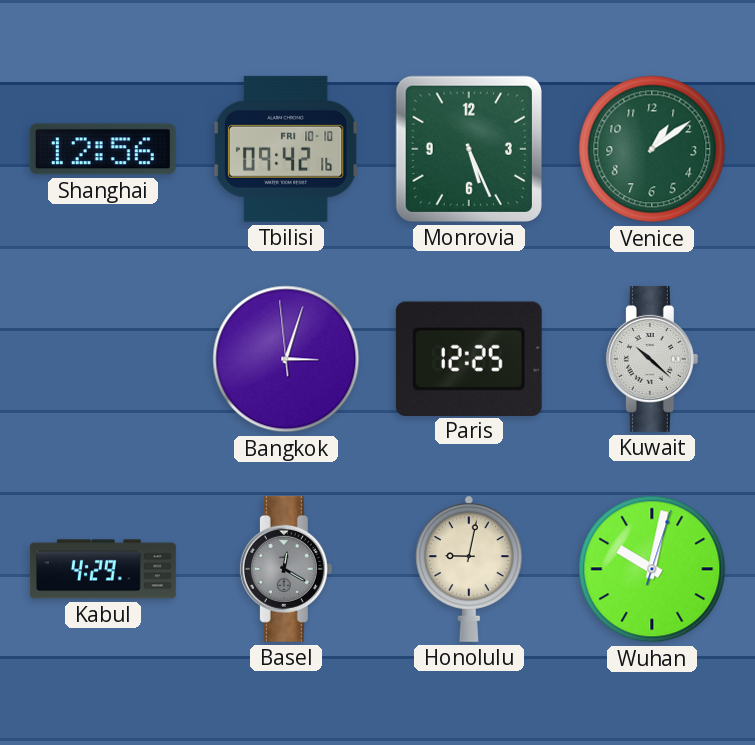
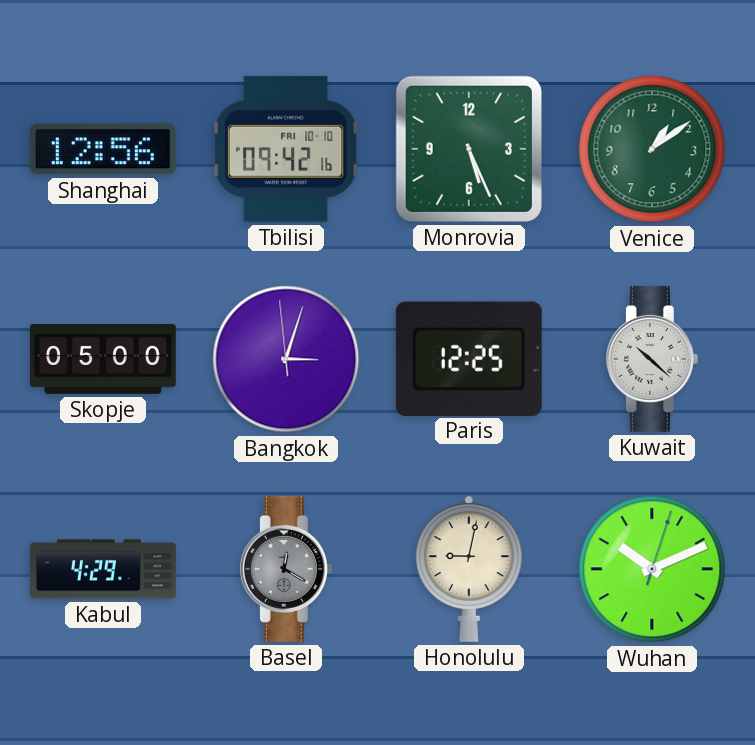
Skopje: none -> 05:00 (103, 360)
Wuhan: 10:02 -> 10:11 (652, 569)
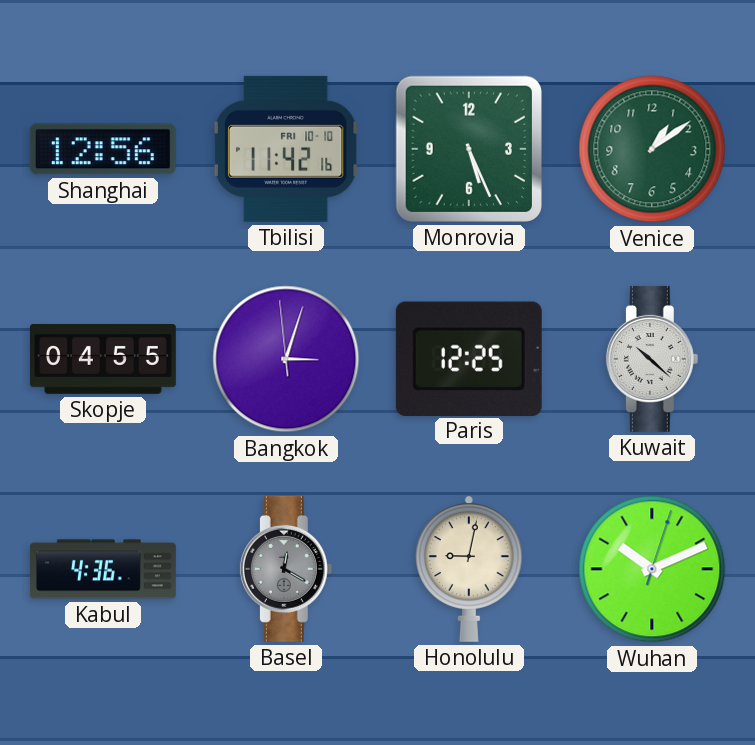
Tbilisi: 09:42 -> 11:42 (286, 149)
Skopje: 05:00 -> 04:55 (103, 360)
Kabul: 4:29 -> 4:36 (103, 569)
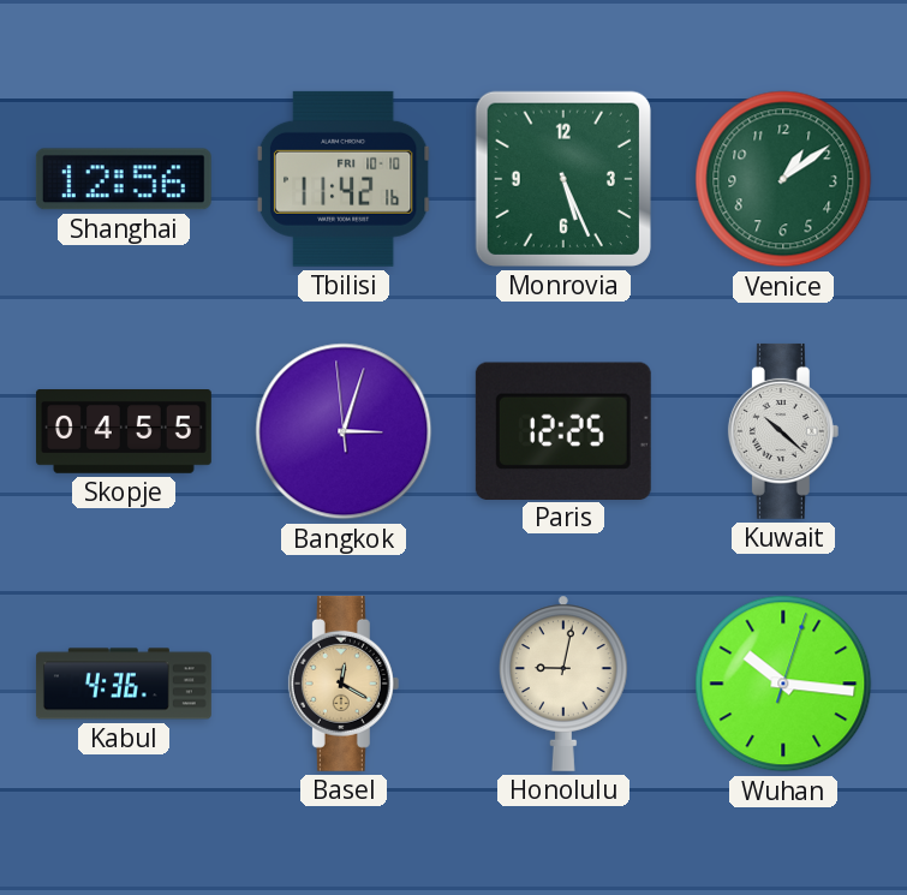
Basel dial: grey -> champagne (344, 684)
Wuhan: 10:11 -> 10:16 (783, 684)
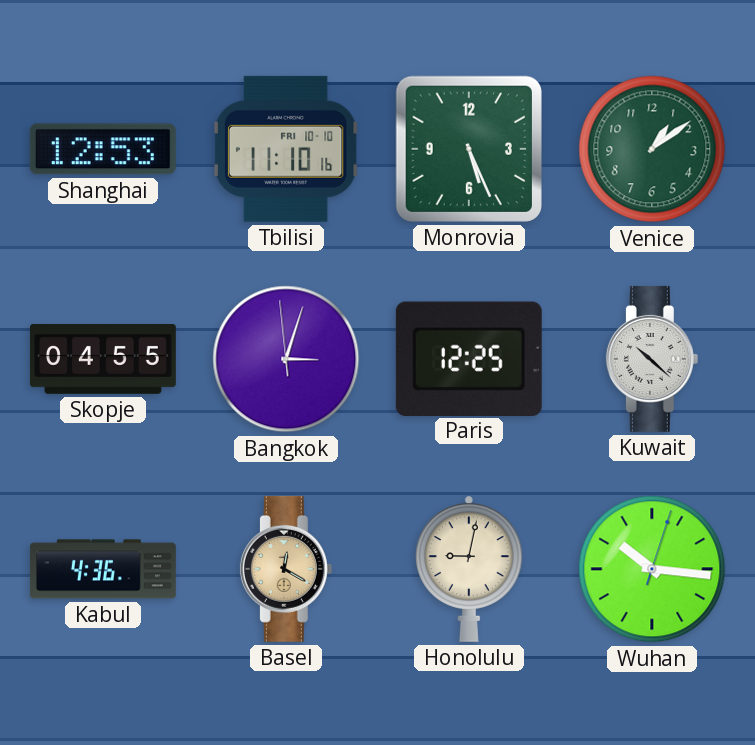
Shanghai: 12:56 -> 12:53 (103, 149)
Tbilisi: 11:42 -> 11:10 (286, 149)
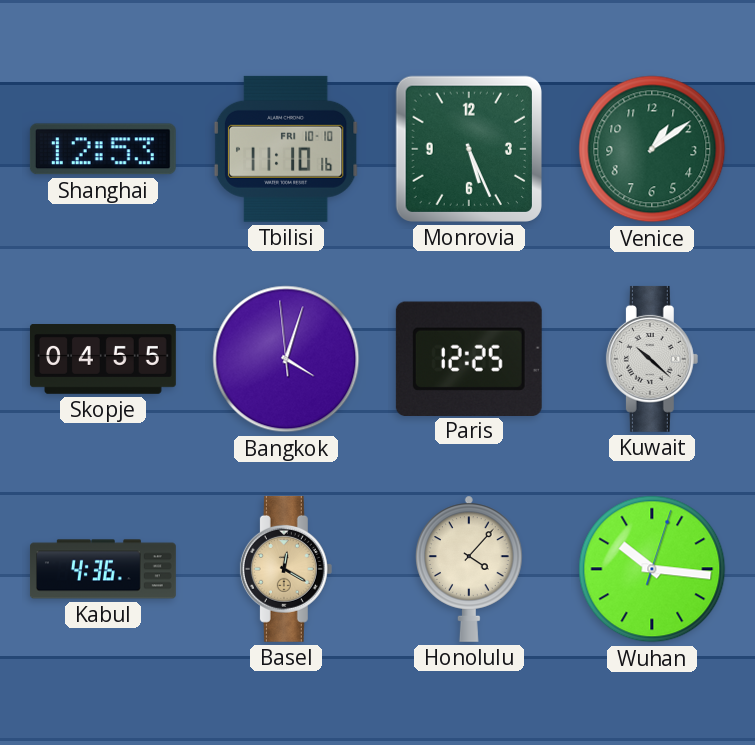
Bangkok: 3:02 -> 4:02 (286, 359)
Honolulu: 9:02 -> 4:07 (470, 569)
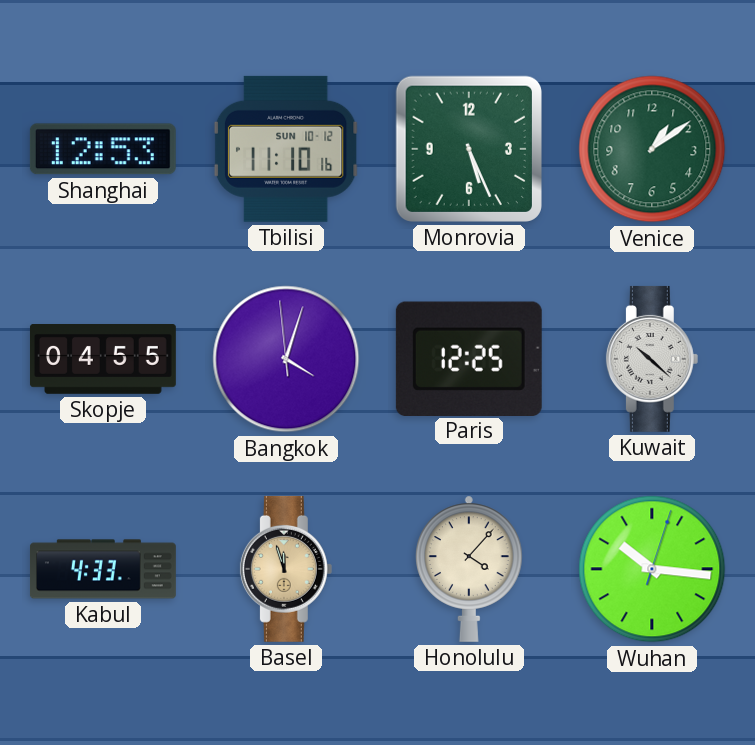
Tbilisi date: FRI 10-10 -> SUN 10-12 (286, 149)
Kabul: 4:36 -> 4:33 (103, 569)
Basel: 12:20 -> 11:57 (286, 569)
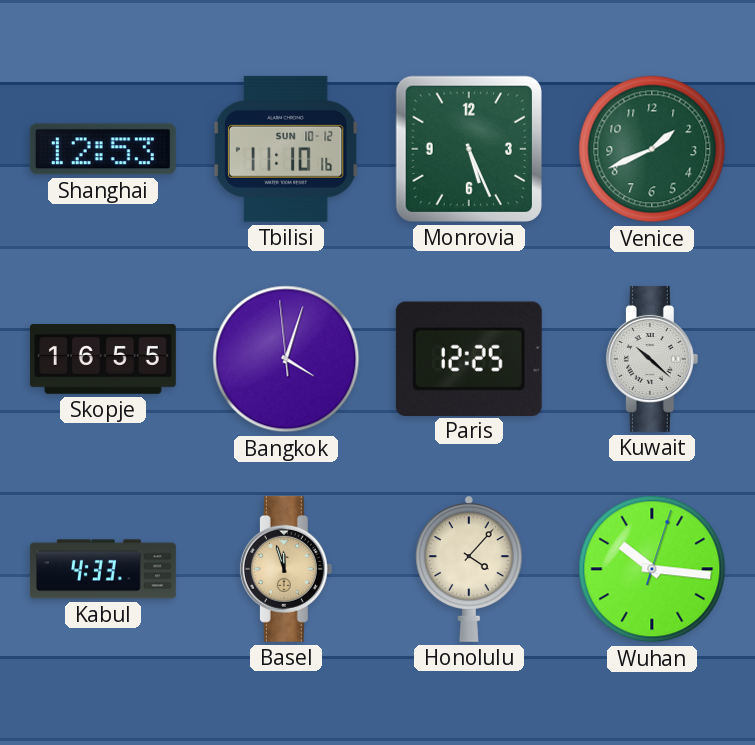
Venice: 1:09 -> 1:41 (652, 149)
Skopje: 04:55 -> 16:55 (103, 360)
